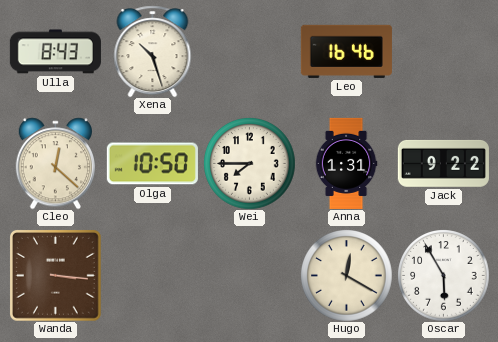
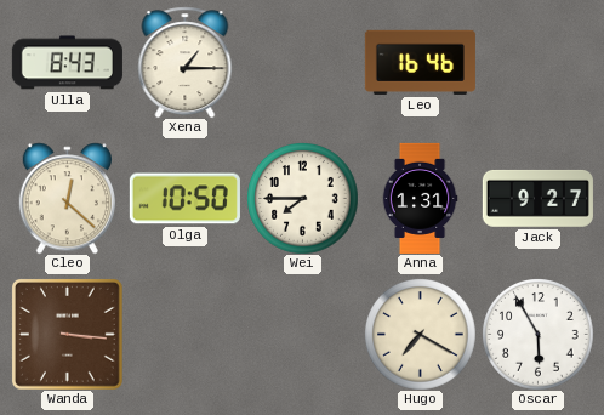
Xena: 10:27 -> 1:15 (186, 62)
Jack: 9:22 -> 9:27 (537, 198)
Hugo: 12:20 -> 7:20 (420, 334)
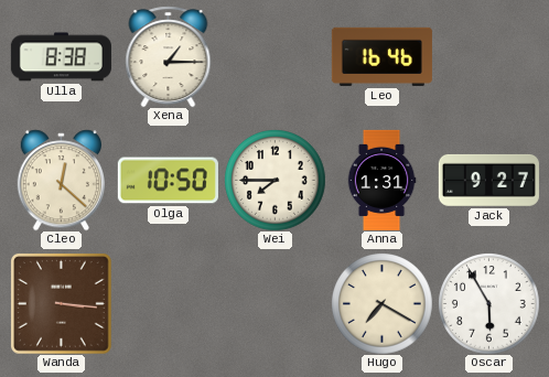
Ulla: 8:43 -> 8:38 (61, 57)
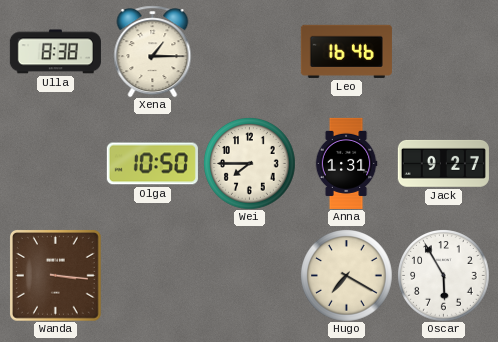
Cleo: 12:22 -> none (61, 180)
